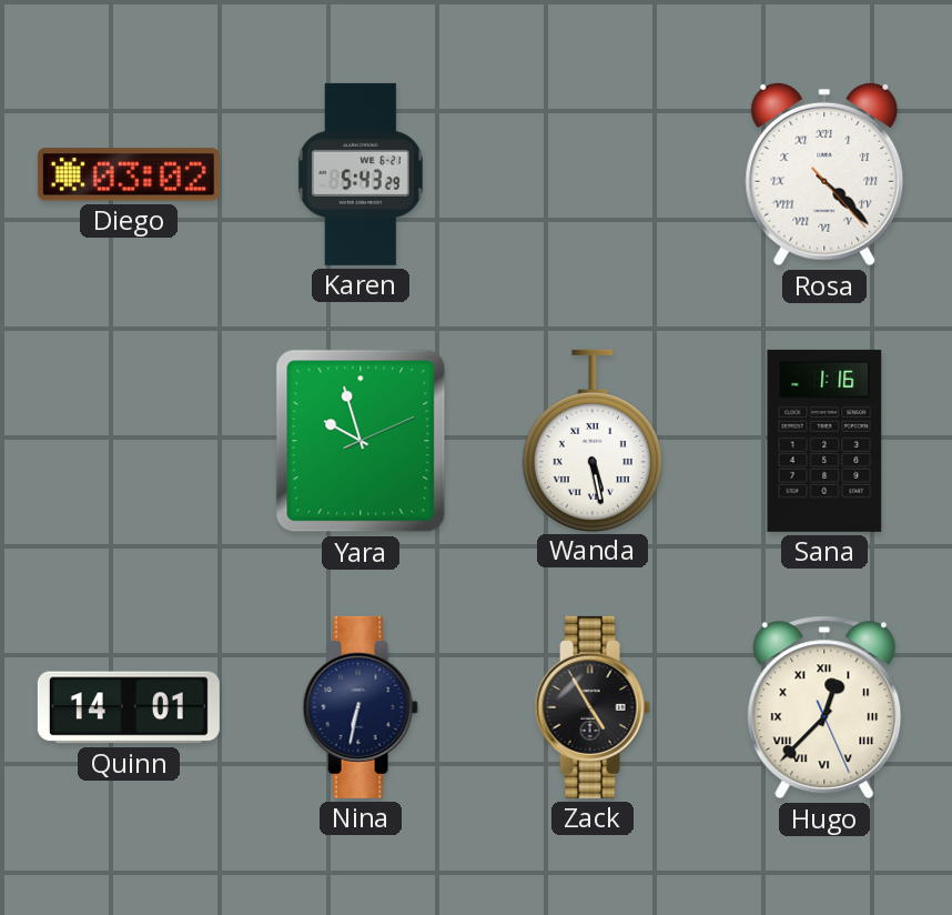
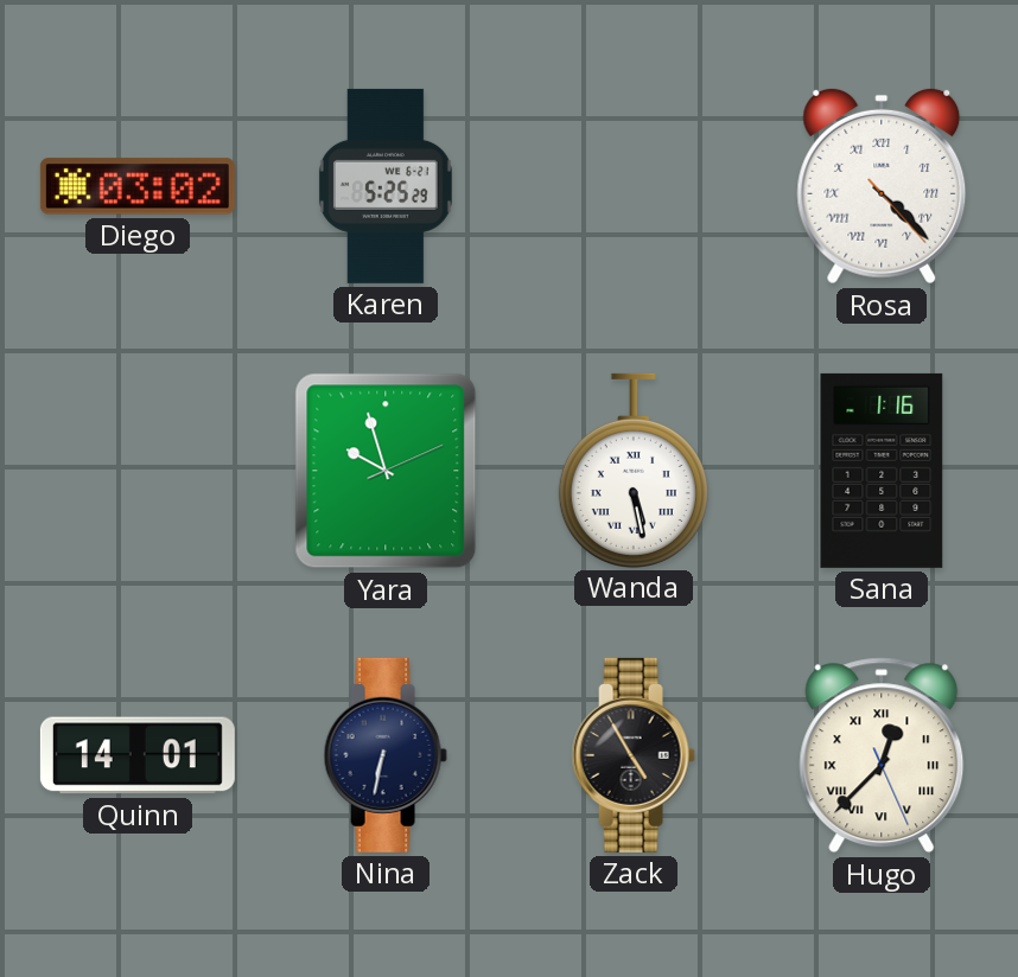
Karen: 5:43 -> 5:25 (386, 186)
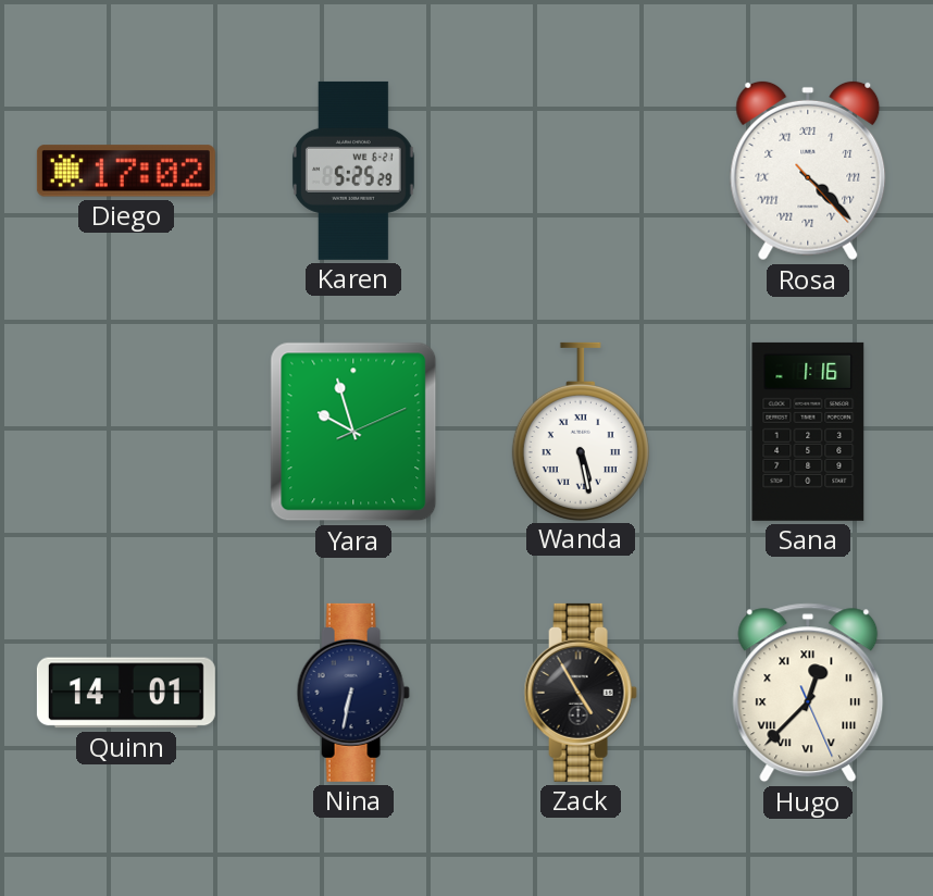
Diego: 03:02 -> 17:02 (126, 171)
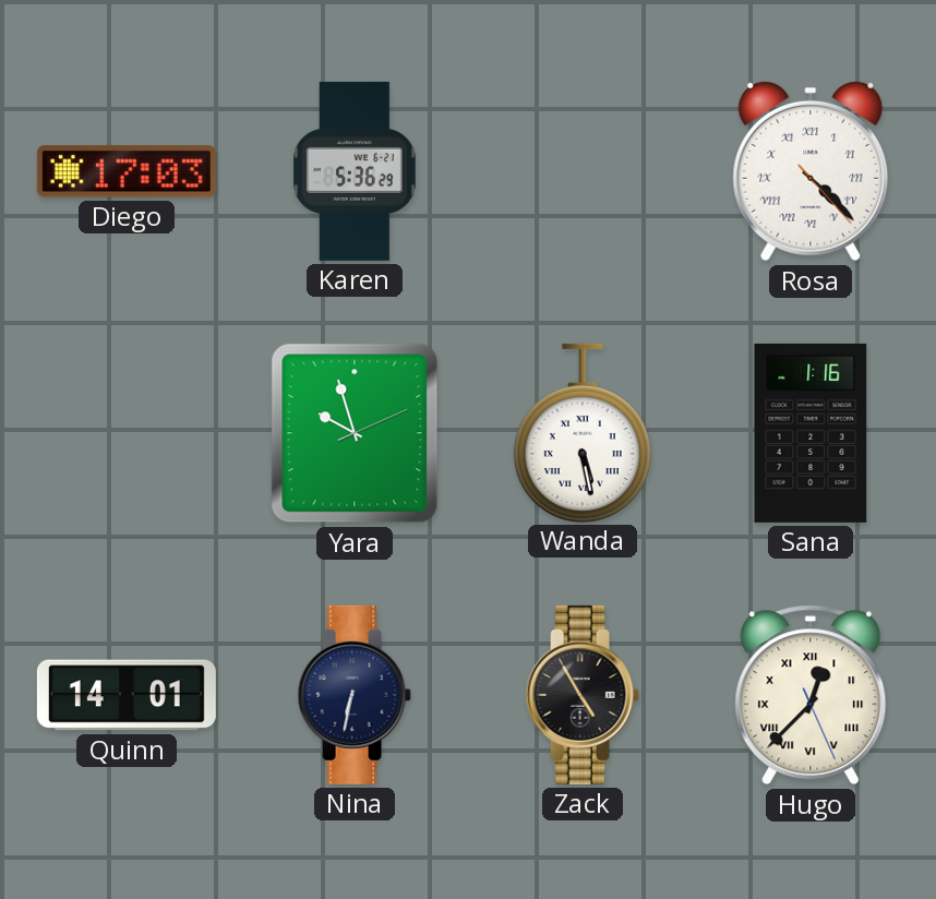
Diego: 17:02 -> 17:03 (127, 171)
Karen: 5:25 -> 5:36 (355, 171)
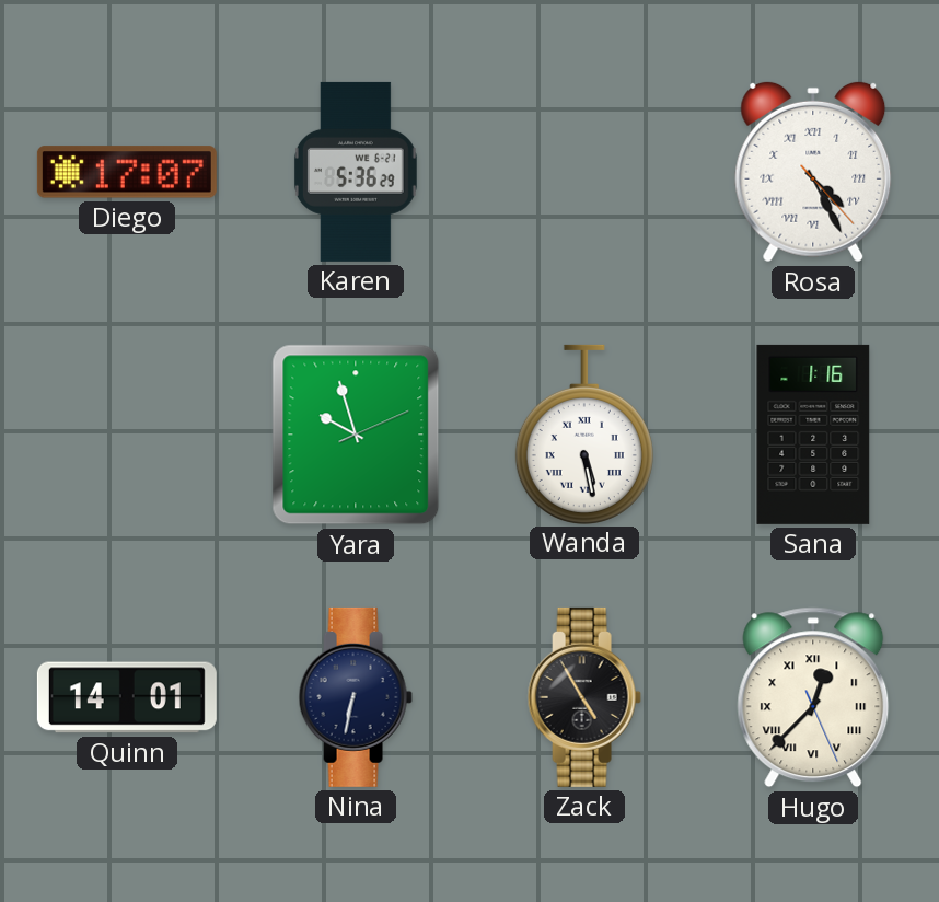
Diego: 17:03 -> 17:07 (127, 172)
Rosa: 4:22 -> 4:25 (813, 172)
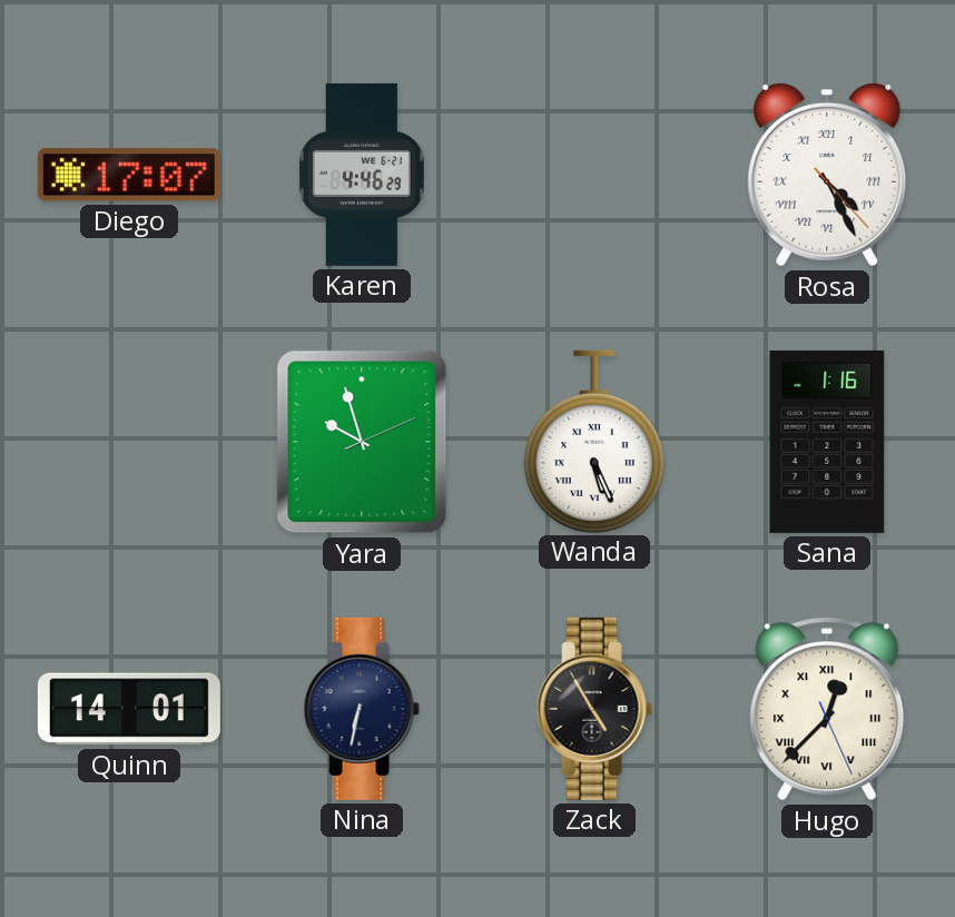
Karen: 5:36 -> 4:46 (362, 175)
Wanda: 5:28 -> 5:26 (594, 441)
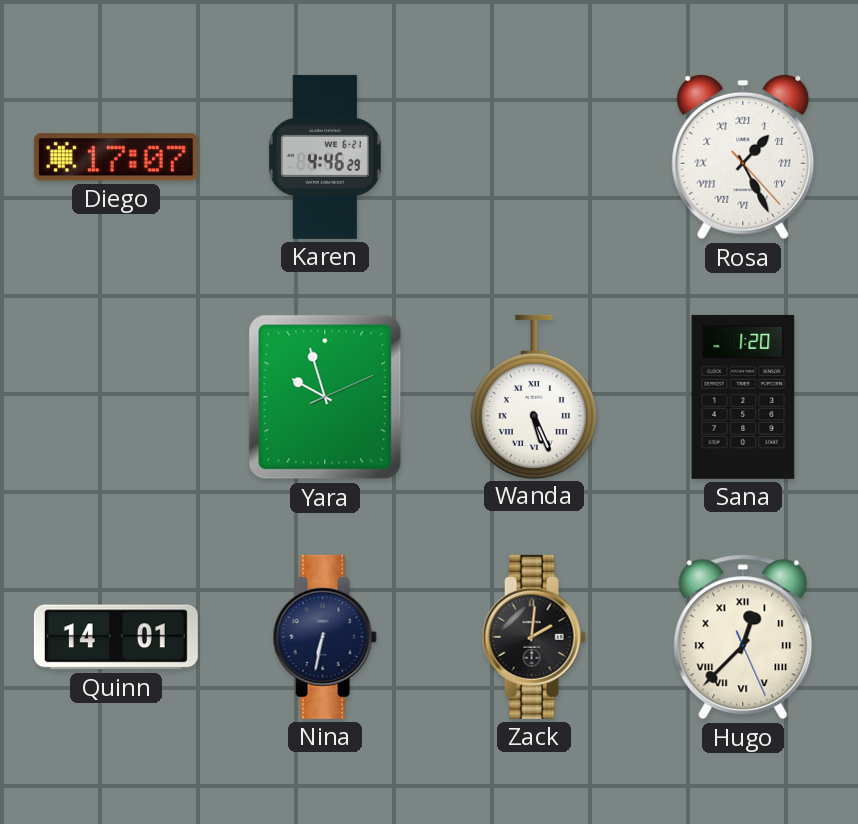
Rosa: 4:25 -> 1:25 (743, 157)
Sana: 1:16 -> 1:20 (743, 397)
Zack: 4:55 -> 2:01 (534, 637)
